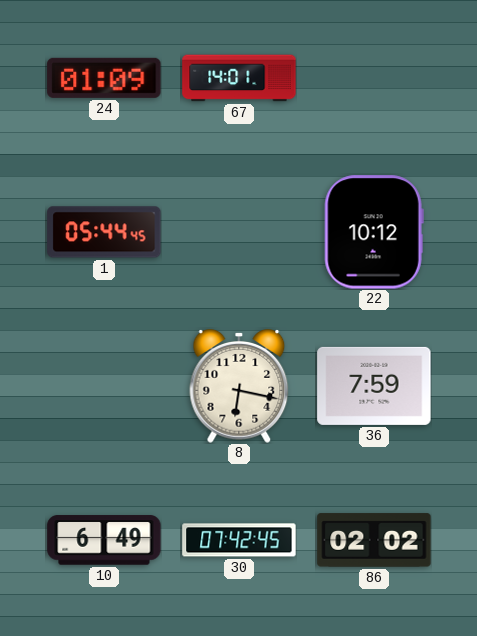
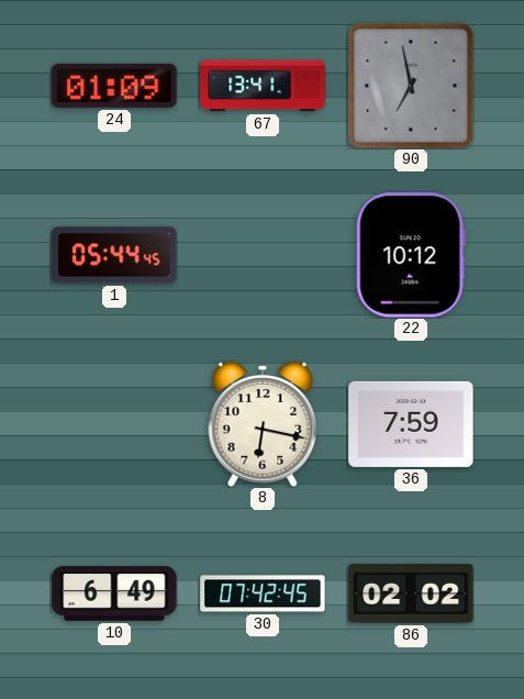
67: 14:01 -> 13:41 (263, 86)
90: none -> 6:58 (411, 86)
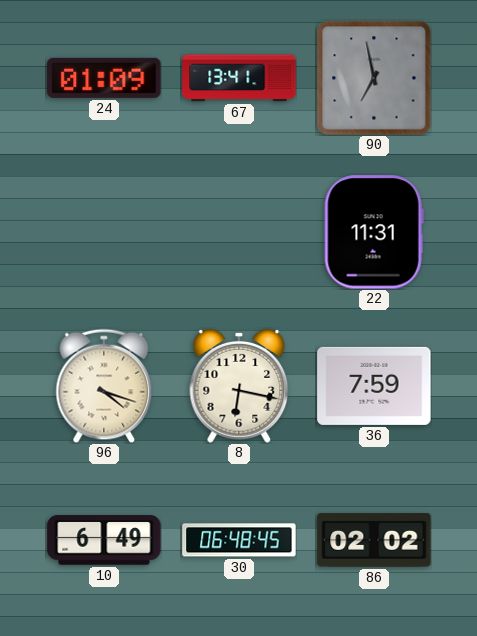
1: 05:44 -> none (114, 255)
22: 10:12 -> 11:31 (374, 232)
96: none -> 4:18 (104, 386)
30: 07:42 -> 06:48 (239, 540)
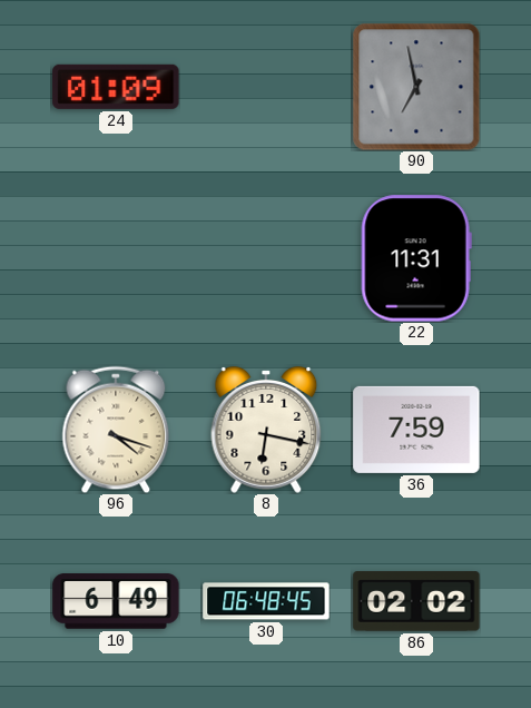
67: 13:41 -> none (239, 78)
